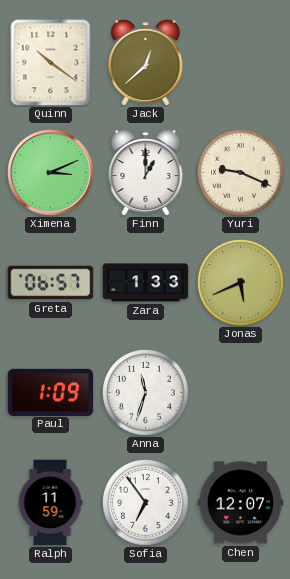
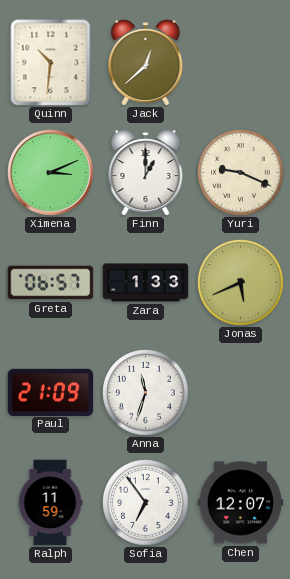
Quinn: 10:21 -> 10:31 (51, 63)
Paul: 1:09 -> 21:09 (51, 392)
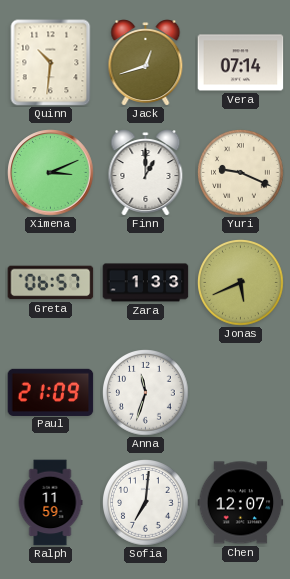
Jack: 12:38 -> 12:42 (146, 63)
Vera: none -> 07:14 (241, 63)
Sofia: 6:54 -> 7:01 (146, 503)
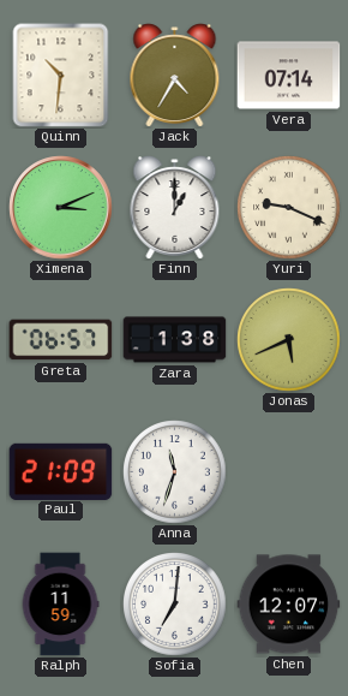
Jack: 12:42 -> 4:35 (175, 76)
Zara: 1:33 -> 1:38 (175, 340)
